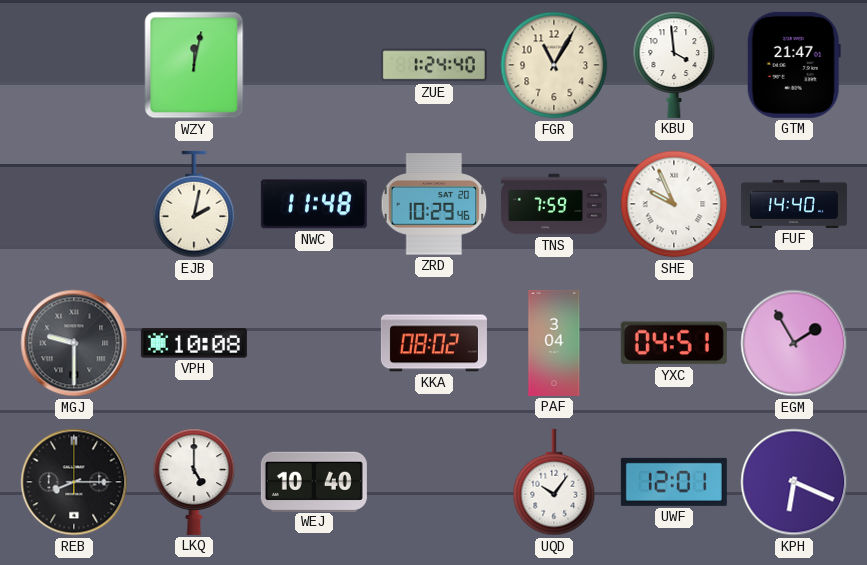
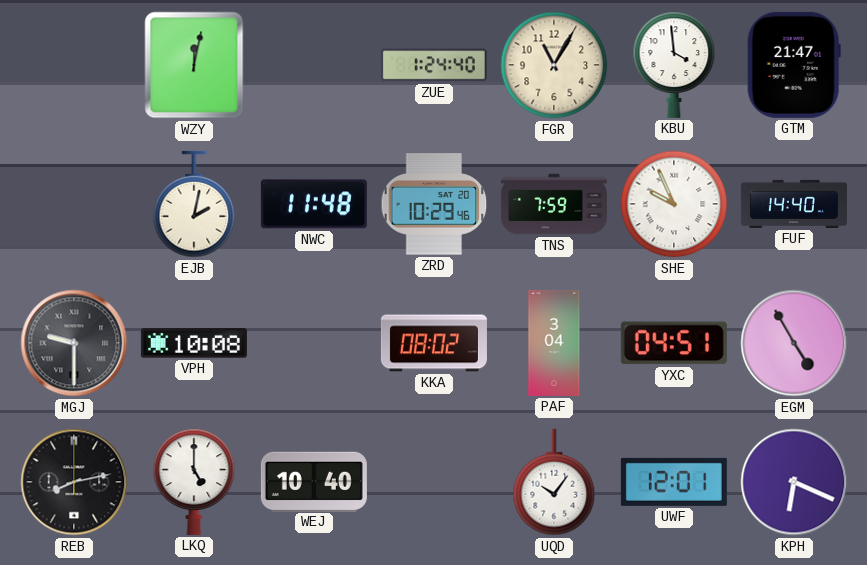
EGM: 1:55 -> 4:55 (794, 343)
REB: 8:15 -> 8:13 (74, 482)
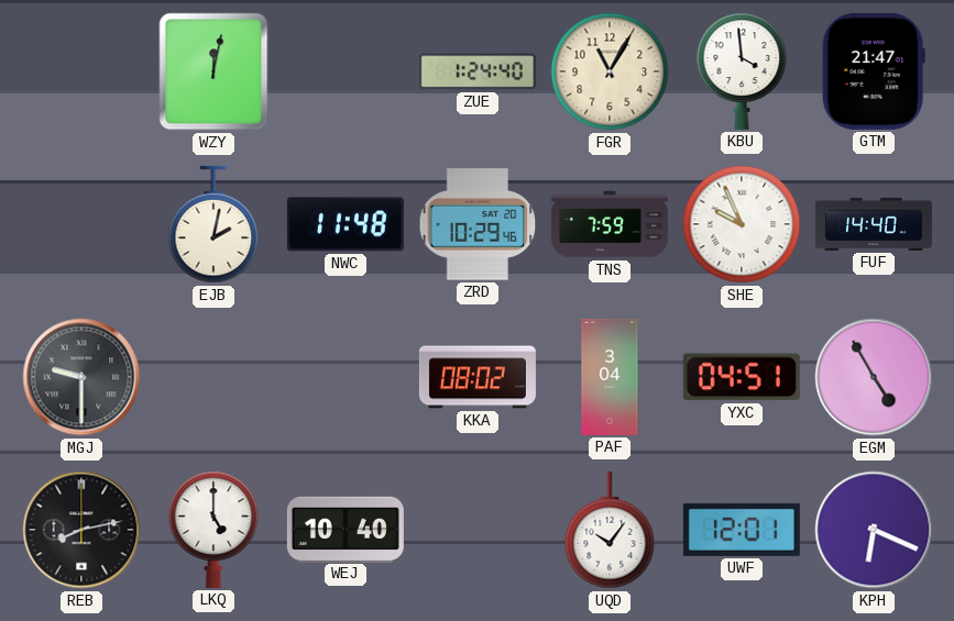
VPH: 10:08 -> none (194, 343)
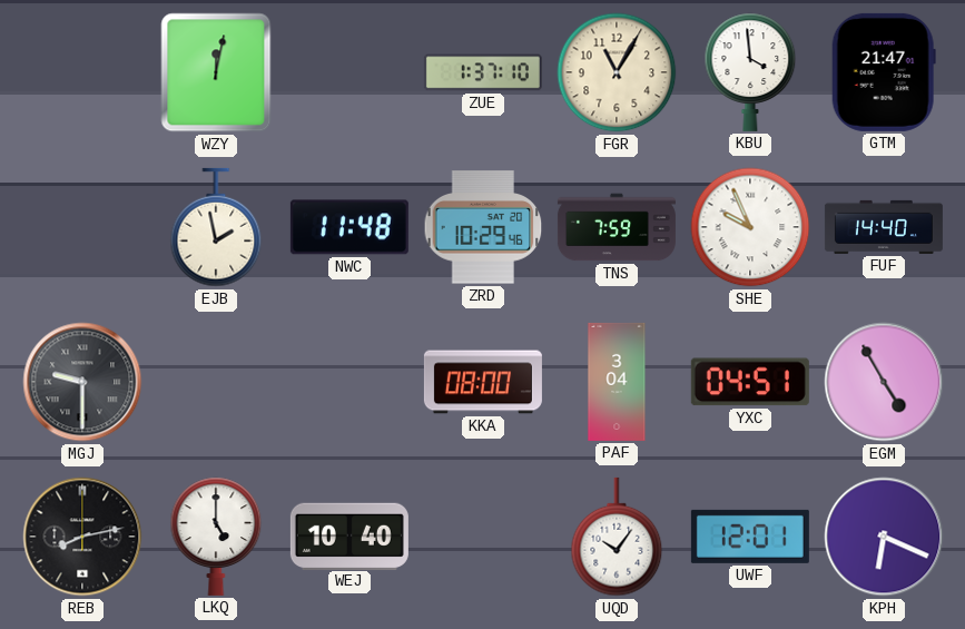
ZUE: 1:24 -> 1:37 (483, 72)
EJB: 2:02 -> 1:58 (216, 227)
KKA: 08:02 -> 08:00 (483, 382)
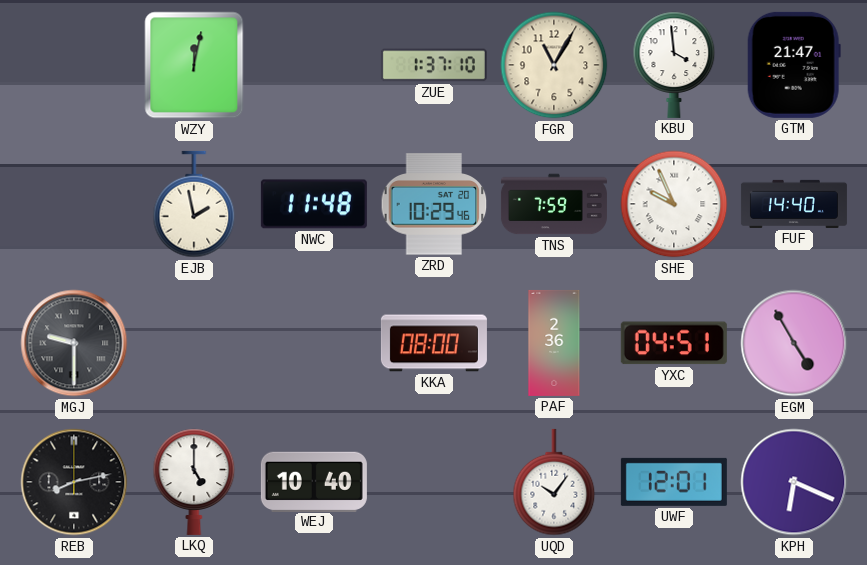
PAF: 3:04 -> 2:36 (554, 343)
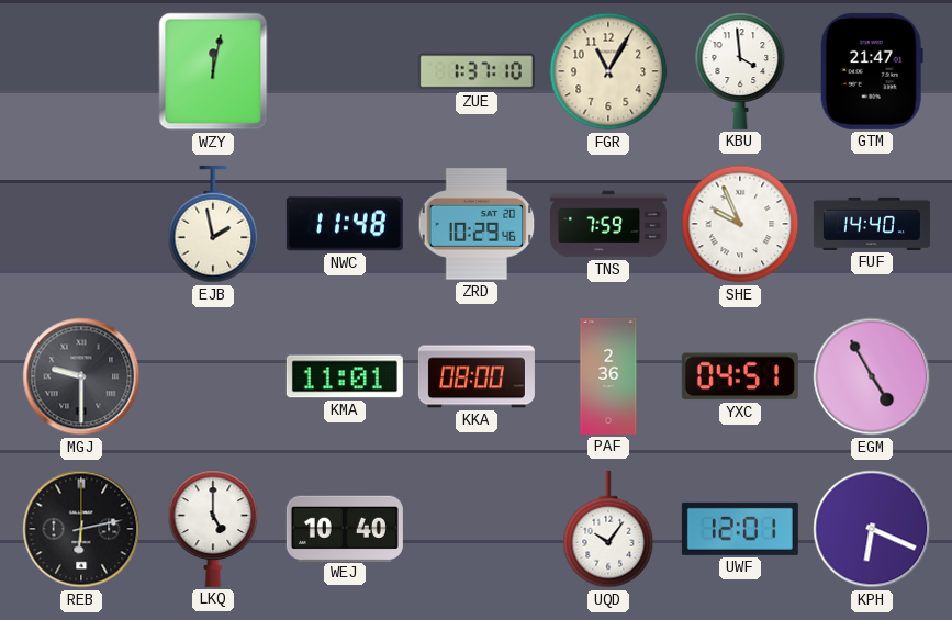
KMA: none -> 11:01 (345, 376)
REB: 8:13 -> 6:13 (81, 529)
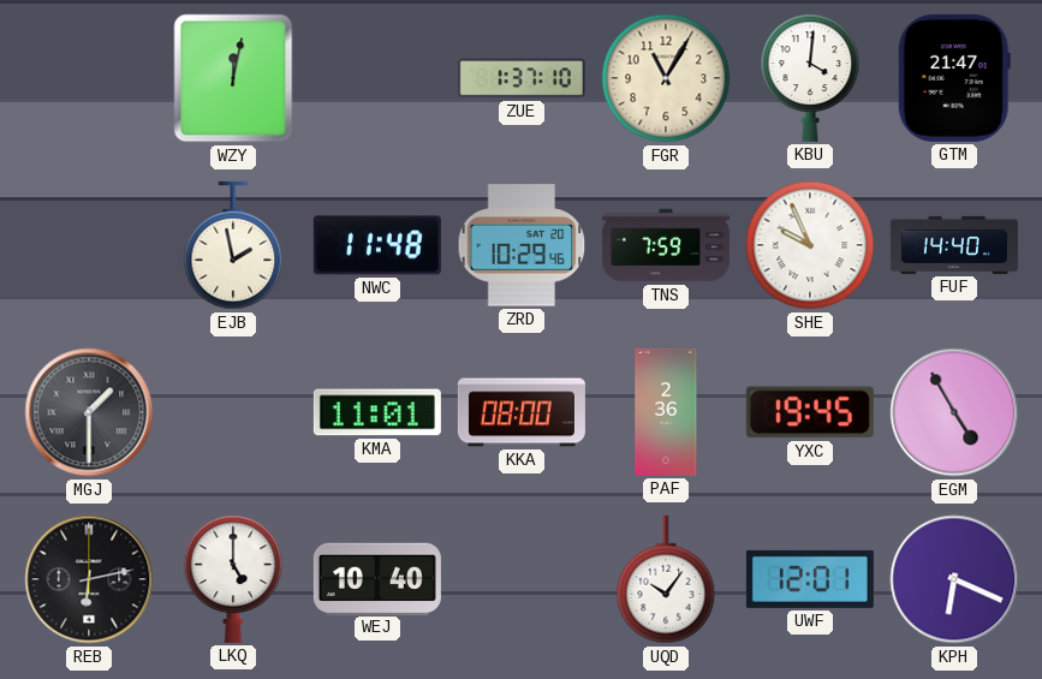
KBU: 3:59 -> 4:01 (810, 78)
MGJ: 9:30 -> 1:30 (89, 412)
YXC: 04:51 -> 19:45 (810, 412)
